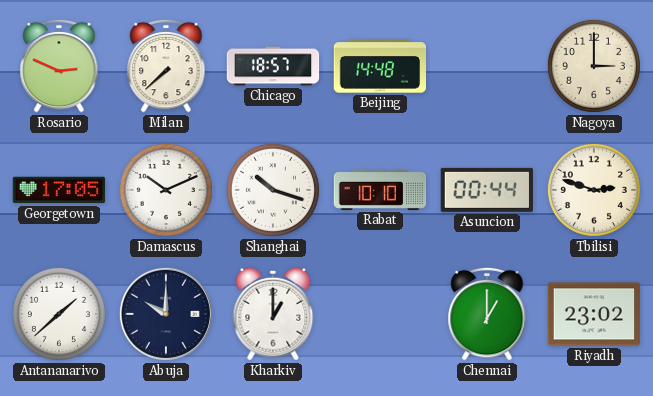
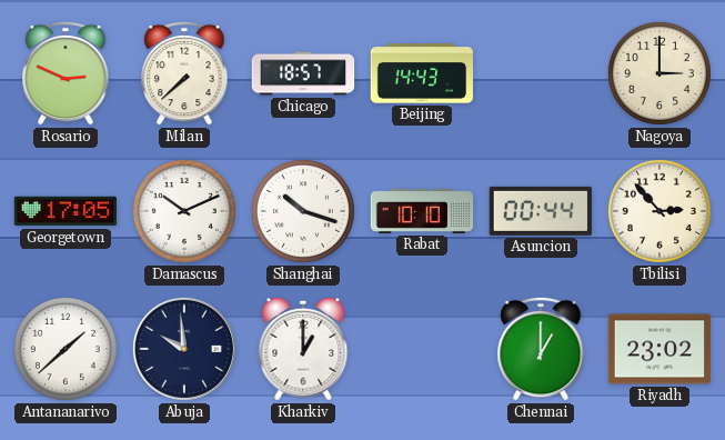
Beijing: 14:48 -> 14:43 (422, 73)
Tbilisi: 2:48 -> 2:53 (659, 211)
Abuja: 10:00 -> 9:59 (184, 349)
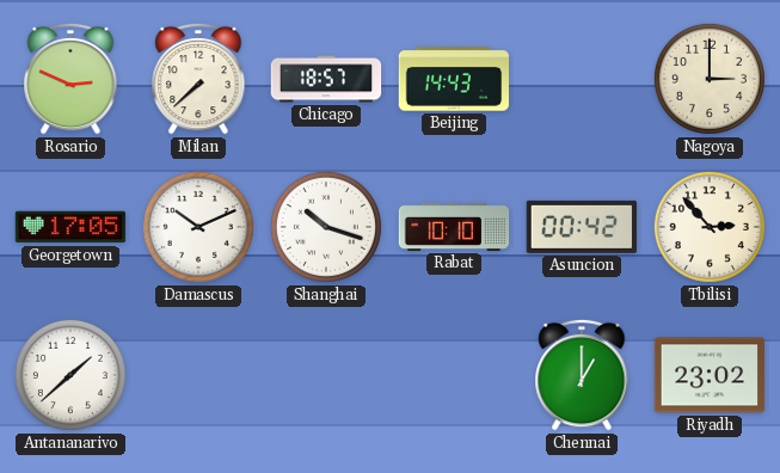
Asuncion: 00:44 -> 00:42 (581, 227)
Abuja: 9:59 -> none (184, 349)
Kharkiv: 1:00 -> none (303, 349)
